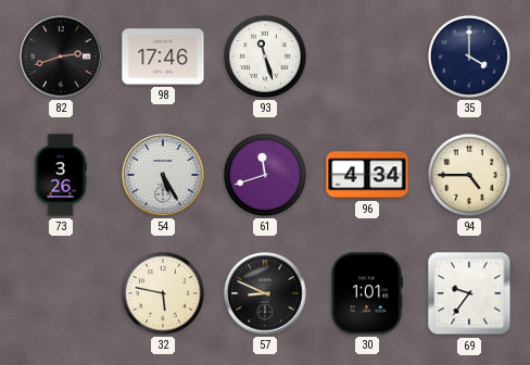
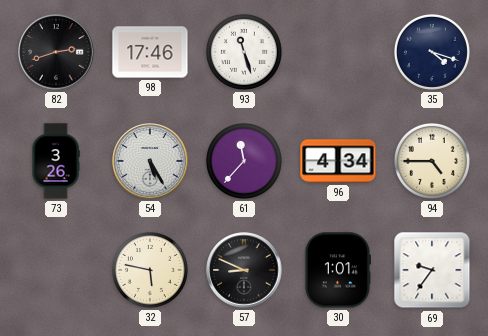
35: 4:00 -> 4:18 (432, 52)
61: 11:42 -> 11:37 (244, 161)
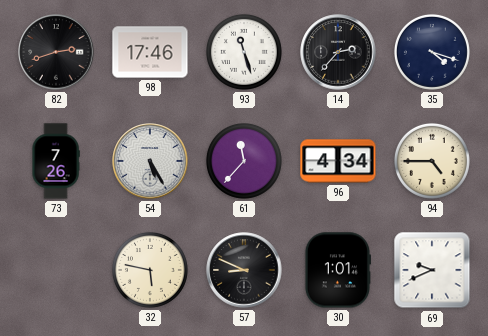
14: none -> 2:37 (338, 52)
73: 3:26 -> 7:26 (56, 161)
69: 9:36 -> 9:41 (432, 270)
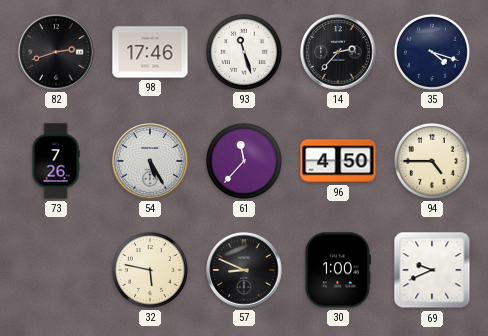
96: 4:34 -> 4:50 (338, 161)
30: 1:01 -> 1:00 (337, 270)
